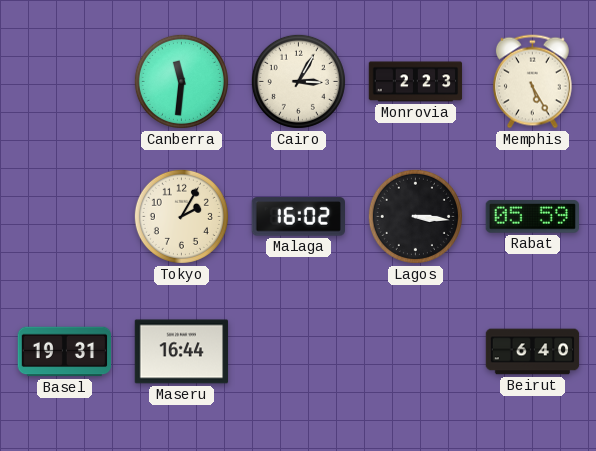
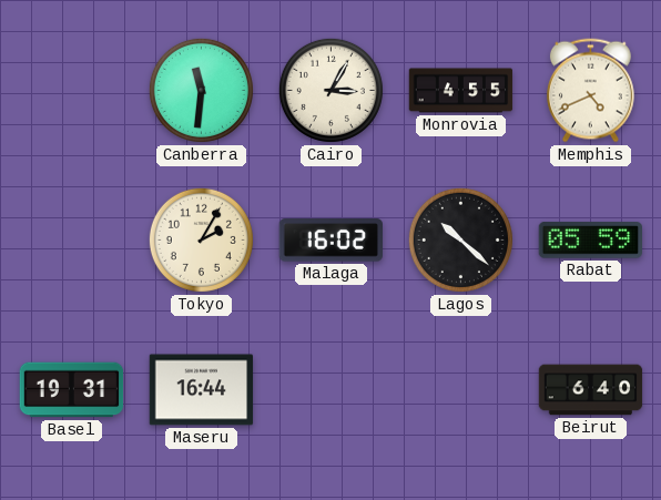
Monrovia: 2:23 -> 4:55 (461, 91)
Memphis: 5:25 -> 4:41 (590, 91)
Lagos: 3:16 -> 10:22 (460, 239)
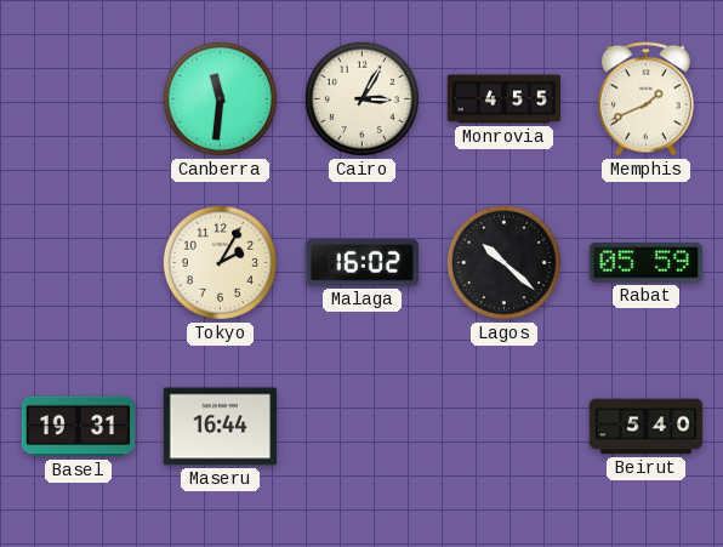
Memphis: 4:41 -> 1:41 (645, 99)
Beirut: 6:40 -> 5:40 (647, 427)
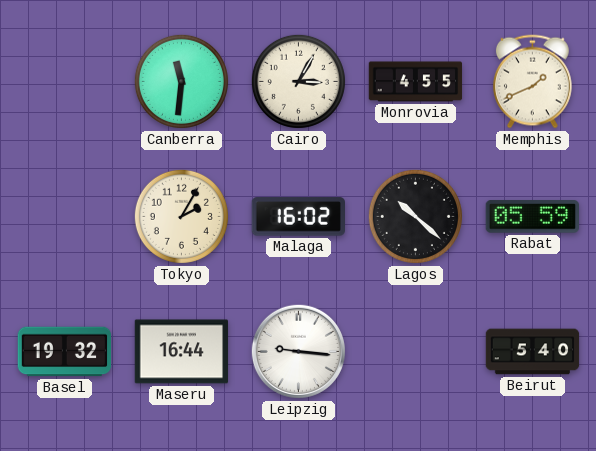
Basel: 19:31 -> 19:32 (65, 352)
Leipzig: none -> 9:16 (298, 351)
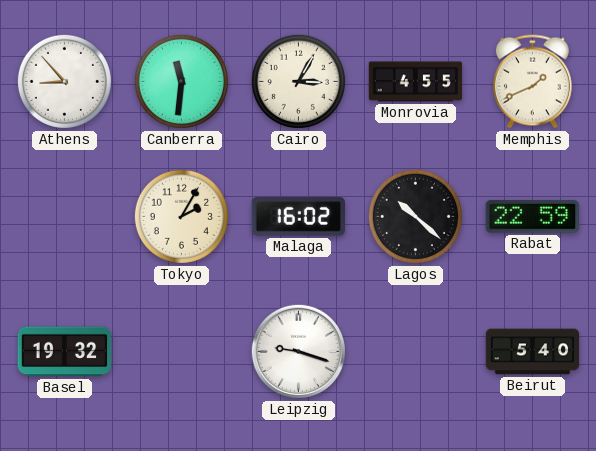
Athens: none -> 8:53 (64, 81)
Rabat: 05:59 -> 22:59 (532, 217)
Maseru: 16:44 -> none (182, 352)
Leipzig: 9:16 -> 9:18 (298, 351)
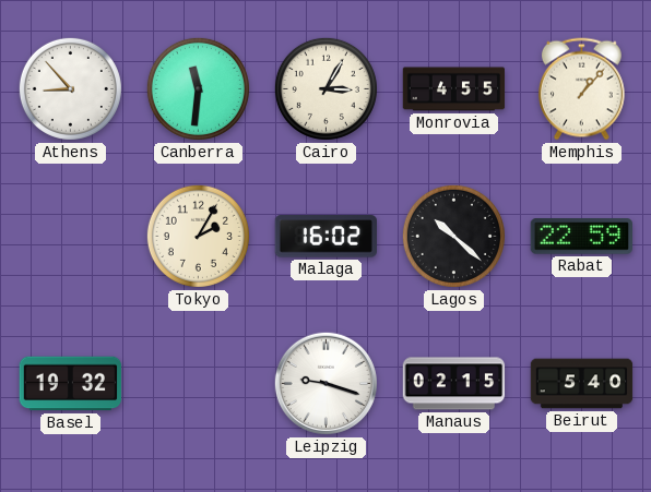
Memphis: 1:41 -> 1:07 (581, 89)
Manaus: none -> 02:15 (454, 384)
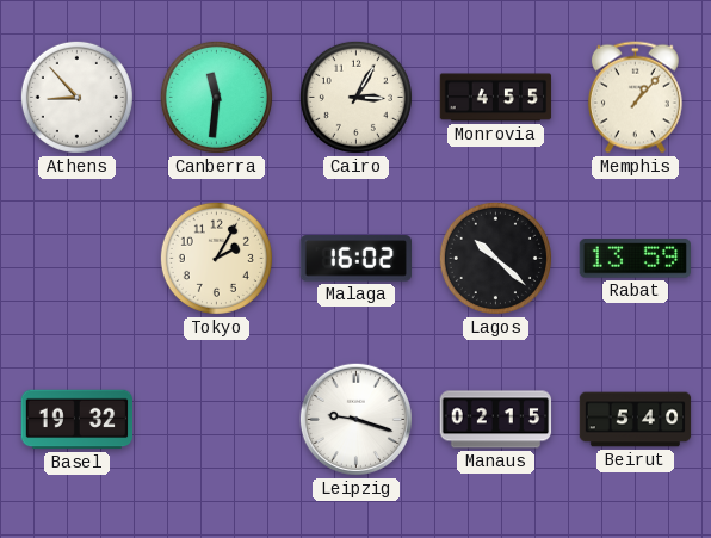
Rabat: 22:59 -> 13:59 (635, 259)
